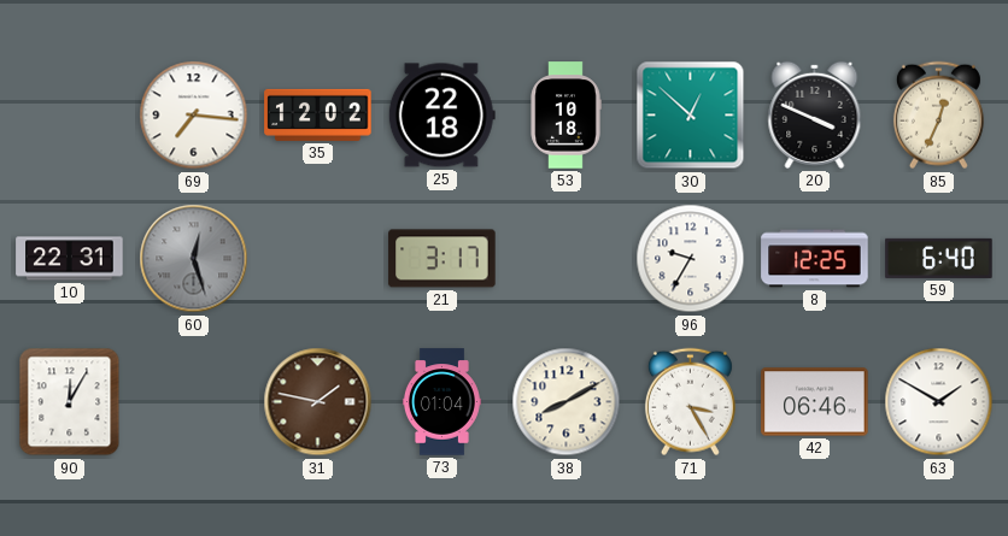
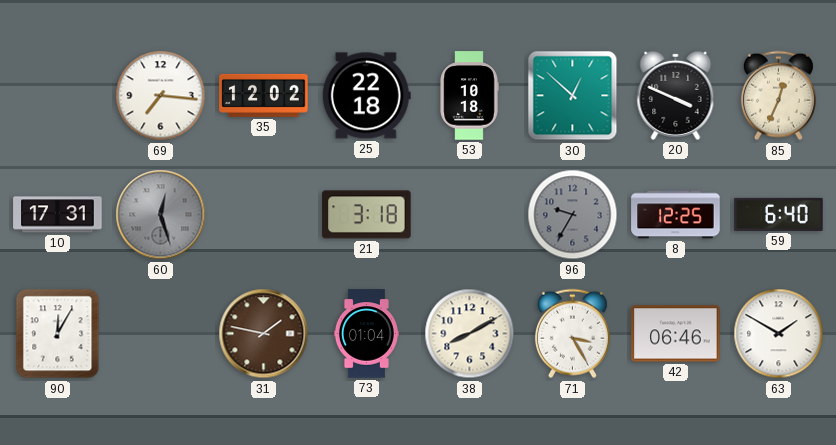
10: 22:31 -> 17:31 (58, 215)
21: 3:17 -> 3:18 (367, 215)
96 dial: white -> grey (573, 215)
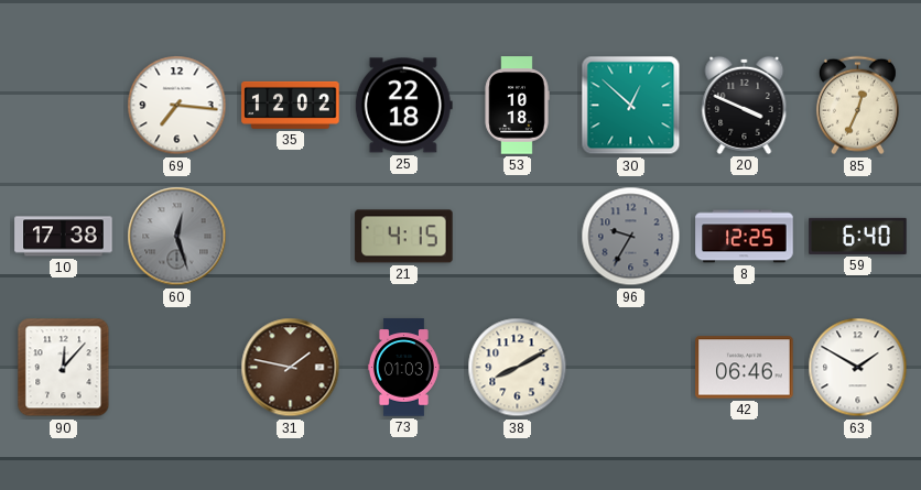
10: 17:31 -> 17:38 (64, 237)
21: 3:18 -> 4:15 (404, 237)
90: 12:05 -> 12:07 (64, 368)
73: 01:04 -> 01:03 (403, 368)
71: 3:25 -> none (572, 334)
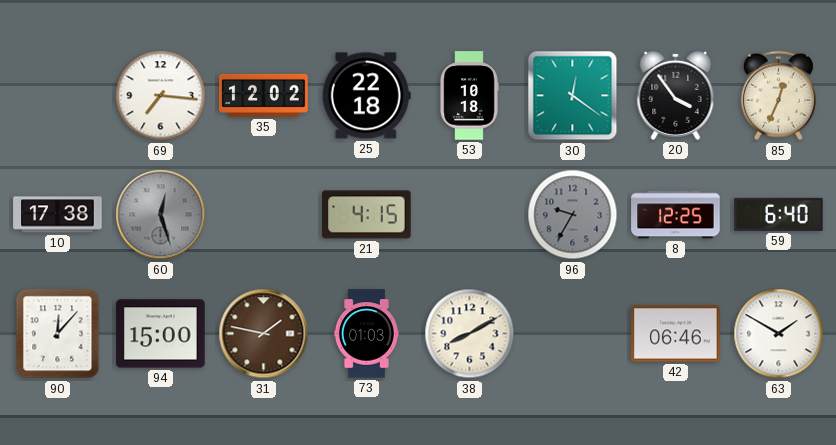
30: 12:52 -> 12:21 (573, 96)
20: 3:49 -> 3:54 (676, 95)
94: none -> 15:00 (161, 334)
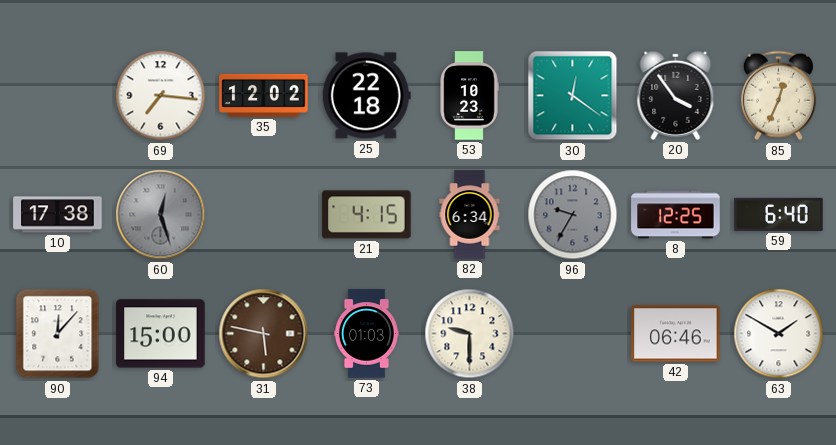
53: 10:18 -> 10:23 (469, 96)
82: none -> 6:34 (470, 215)
31: 1:47 -> 5:47 (264, 334)
38: 8:10 -> 9:30 (470, 334)
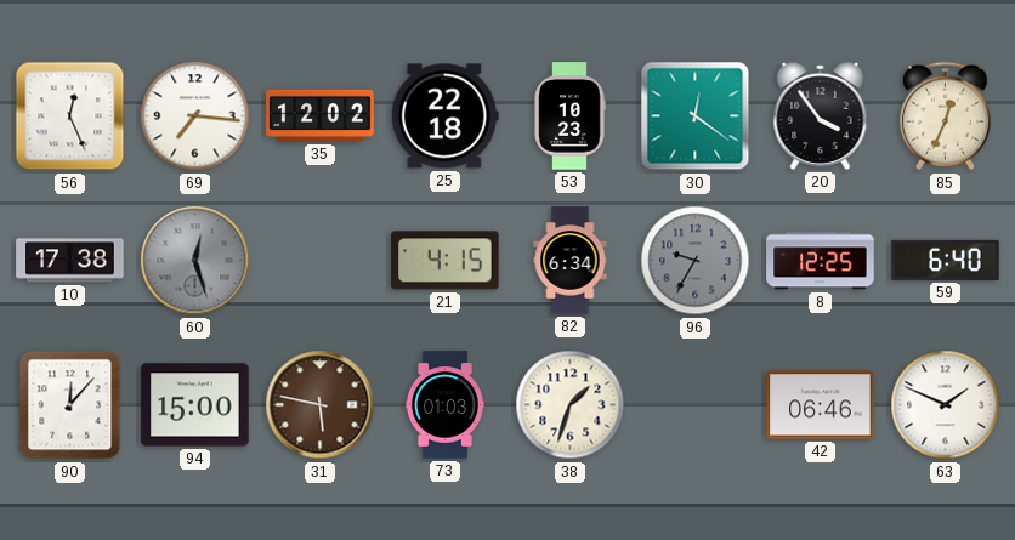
56: none -> 12:26 (70, 116)
38: 9:30 -> 1:33 (571, 405)
63: 1:50 -> 1:49 (946, 405)
